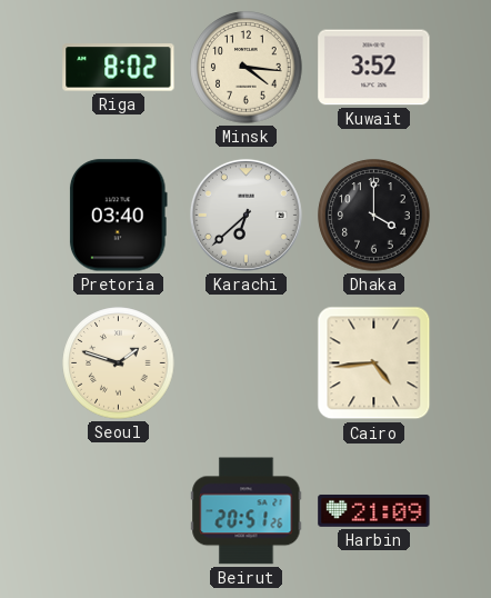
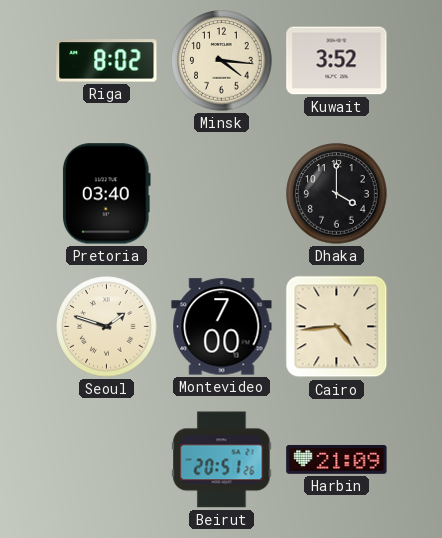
Karachi: 6:38 -> none (245, 215)
Montevideo: none -> 7:00 (222, 327)
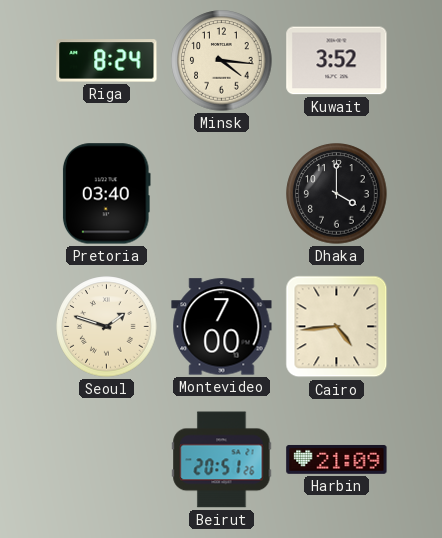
Riga: 8:02 -> 8:24 (107, 61)
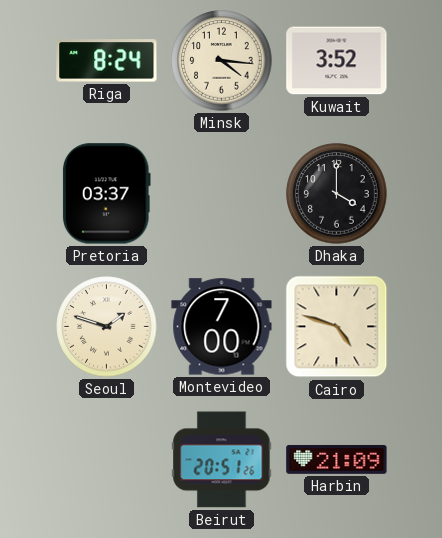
Pretoria: 03:40 -> 03:37 (106, 194)
Cairo: 4:44 -> 4:48 (337, 327)
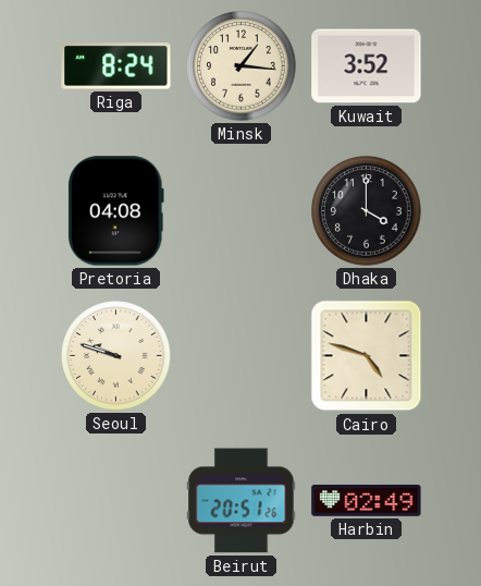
Minsk: 4:16 -> 1:16 (242, 66)
Pretoria: 03:37 -> 04:08 (115, 211)
Seoul: 1:48 -> 9:48 (116, 356)
Montevideo: 7:00 -> none (222, 327)
Harbin: 21:09 -> 02:49 (367, 500)
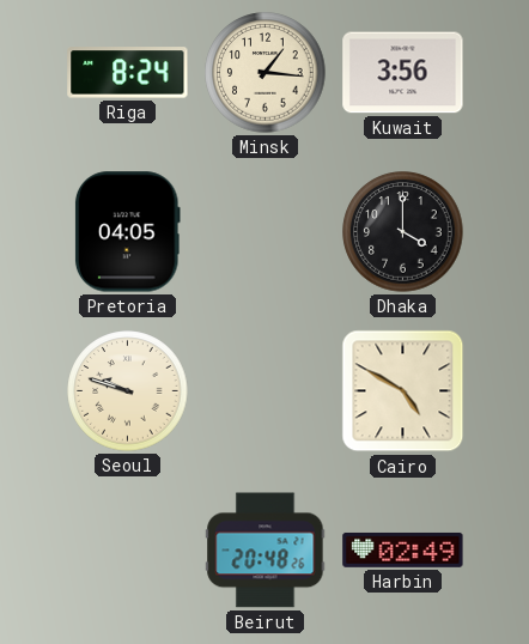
Kuwait: 3:52 -> 3:56 (403, 73)
Pretoria: 04:08 -> 04:05 (127, 232)
Cairo: 4:48 -> 4:50 (403, 391)
Beirut: 20:51 -> 20:48 (266, 551)
